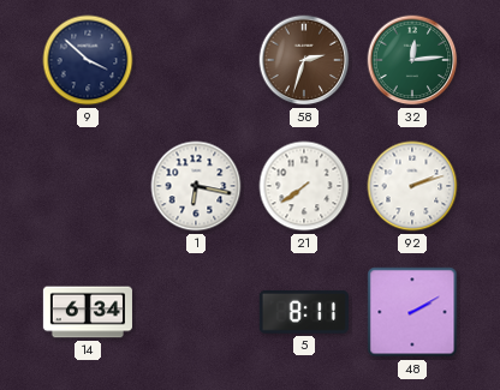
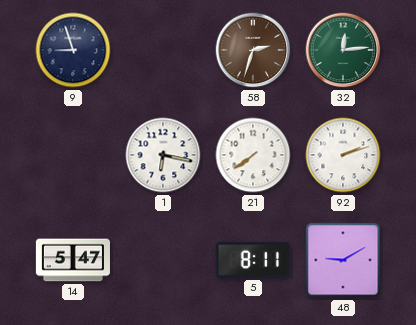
9: 3:52 -> 8:57 (73, 50)
14: 6:34 -> 5:47 (73, 260)
48: 2:10 -> 9:10 (343, 260)
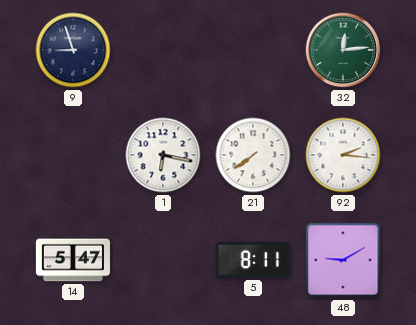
58: 2:33 -> none (253, 50)
92: 2:12 -> 2:16 (343, 155)
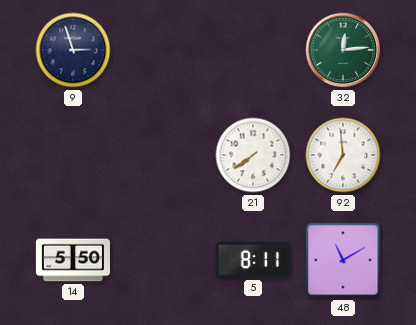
9: 8:57 -> 2:57 (73, 50)
1: 6:17 -> none (163, 155)
92: 2:16 -> 6:59 (343, 155)
14: 5:47 -> 5:50 (73, 260)
48: 9:10 -> 11:10 (343, 260)
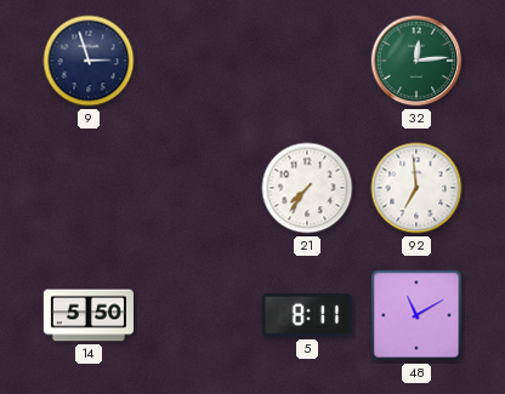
21: 7:39 -> 7:36 (307, 188)
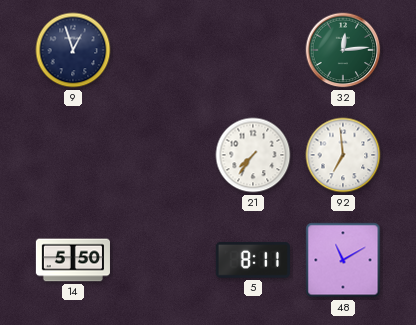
9: 2:57 -> 12:57 (73, 50)
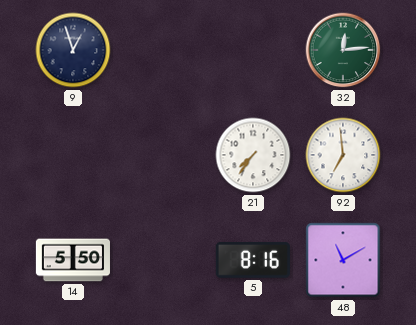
5: 8:11 -> 8:16 (253, 260)
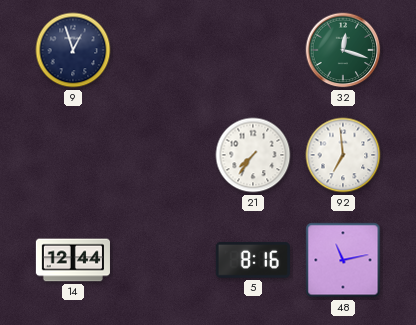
32: 12:14 -> 12:18 (343, 50)
14: 5:50 -> 12:44 (73, 260)
48: 11:10 -> 11:13 (343, 260)
